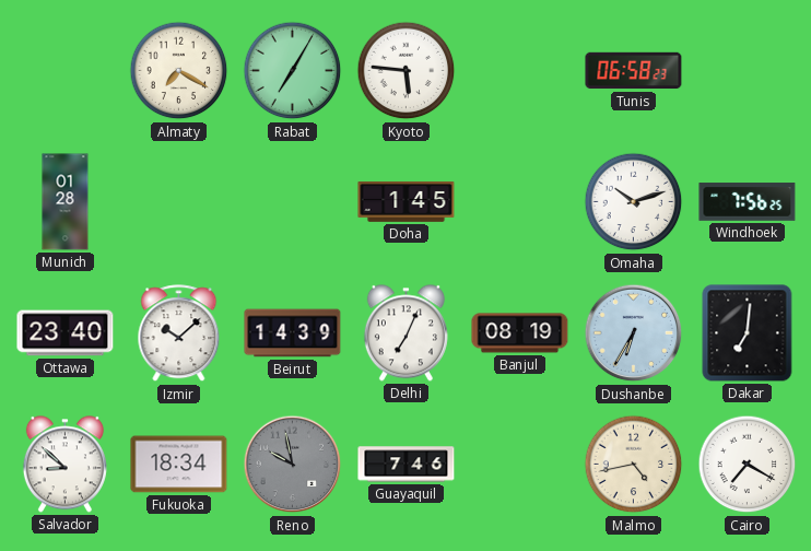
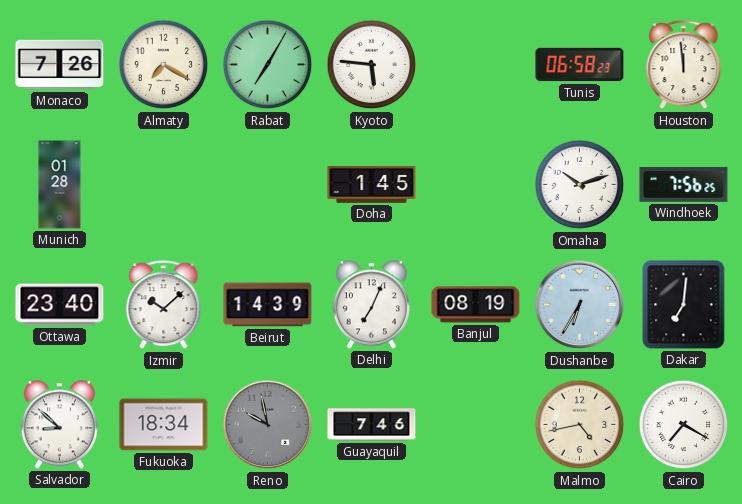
Monaco: none -> 7:26 (60, 65)
Houston: none -> 11:59 (684, 65)
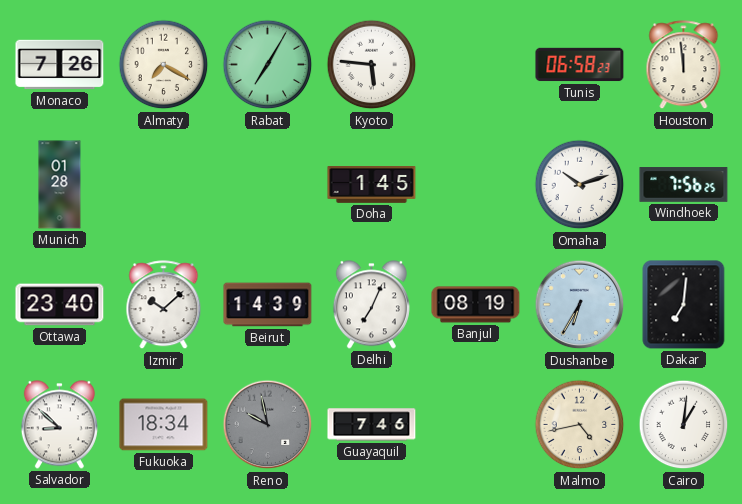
Cairo: 7:20 -> 1:01 (684, 425)
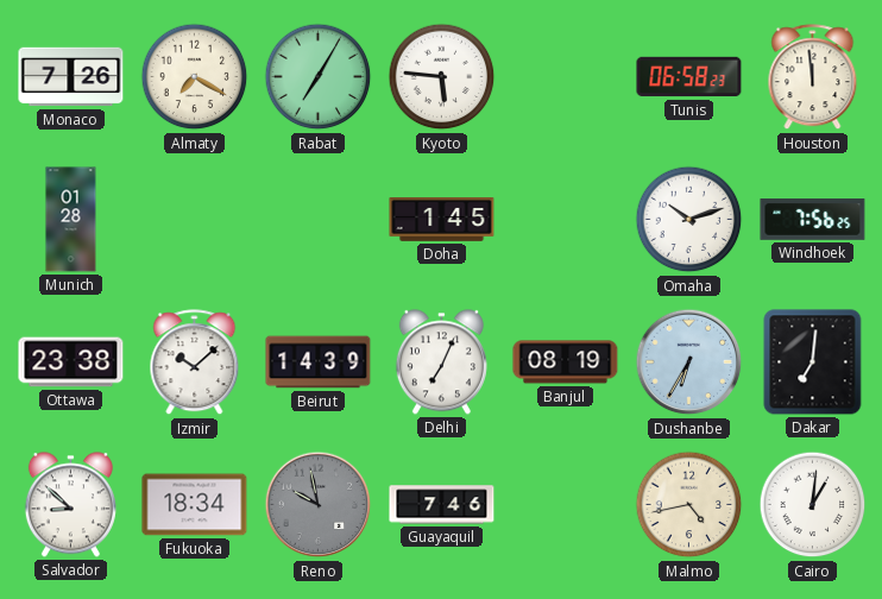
Ottawa: 23:40 -> 23:38 (71, 362)
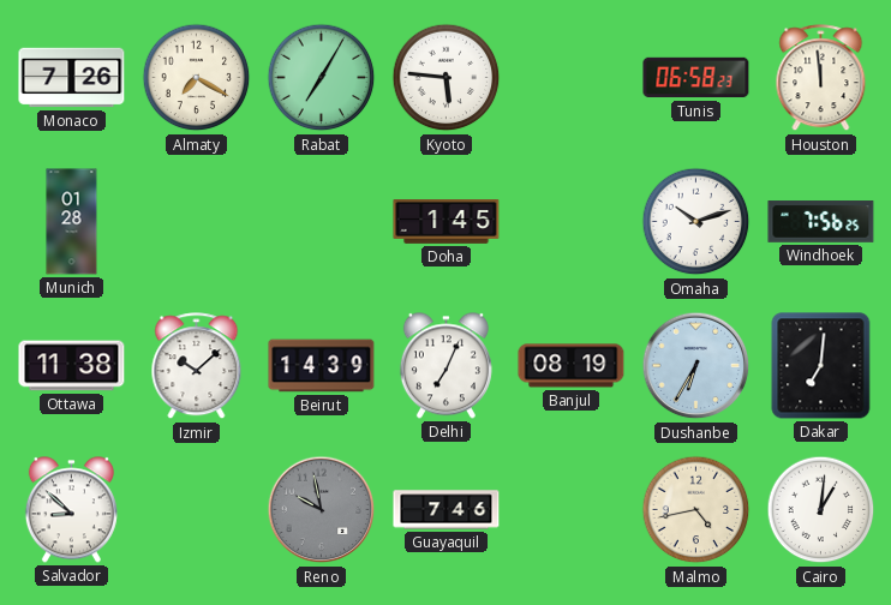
Ottawa: 23:38 -> 11:38 (72, 366)
Fukuoka: 18:34 -> none (195, 505)
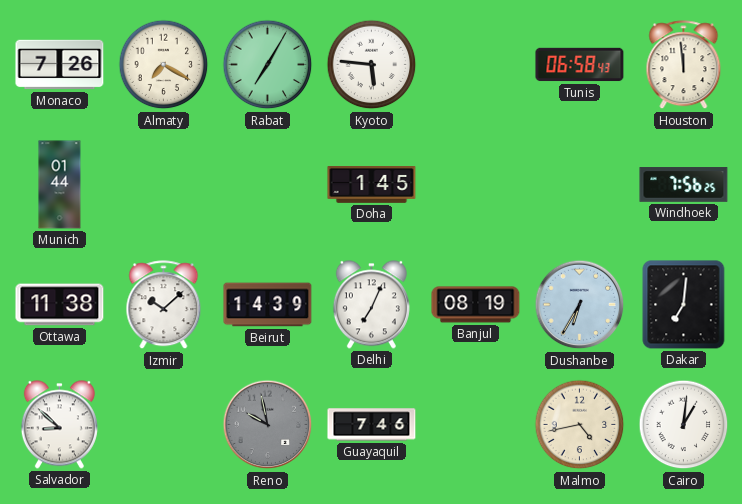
Tunis: 06:58:23 -> 06:58:43 (580, 65)
Munich: 01:28 -> 01:44 (60, 185)
Omaha: 10:12 -> none (696, 222)
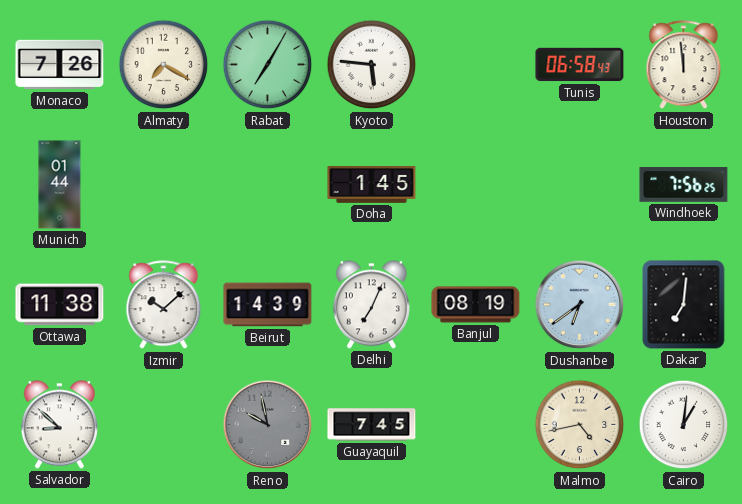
Dushanbe: 6:35 -> 6:39 (580, 305)
Guayaquil: 7:46 -> 7:45 (372, 425)
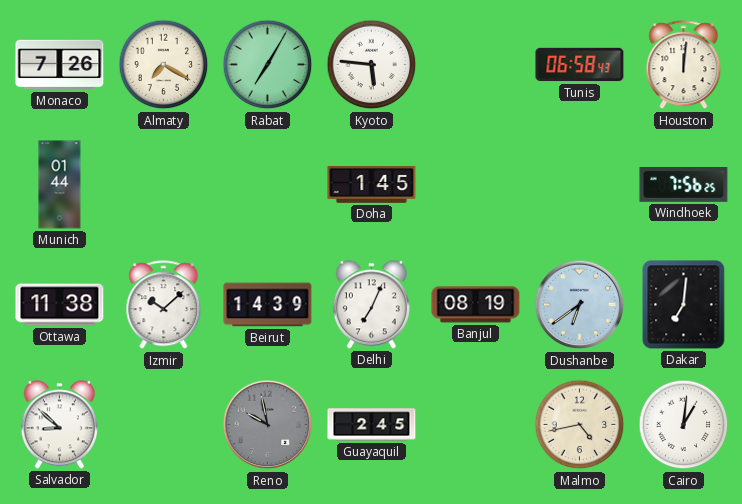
Houston: 11:59 -> 12:01 (684, 65)
Guayaquil: 7:45 -> 2:45 (372, 425)
